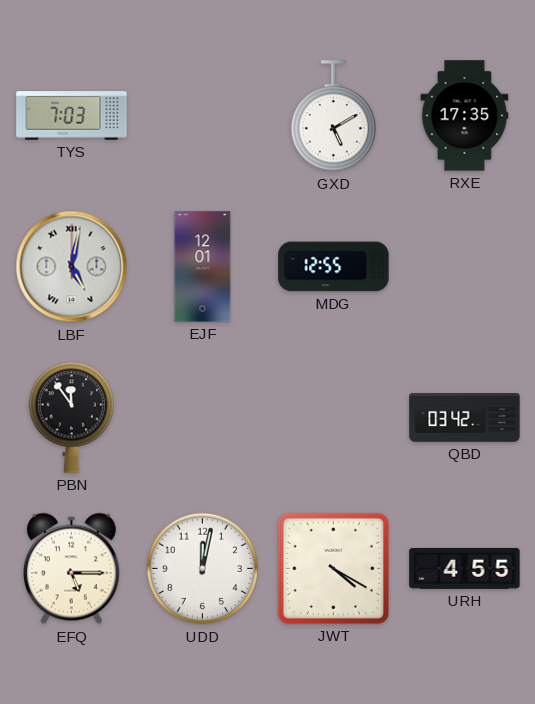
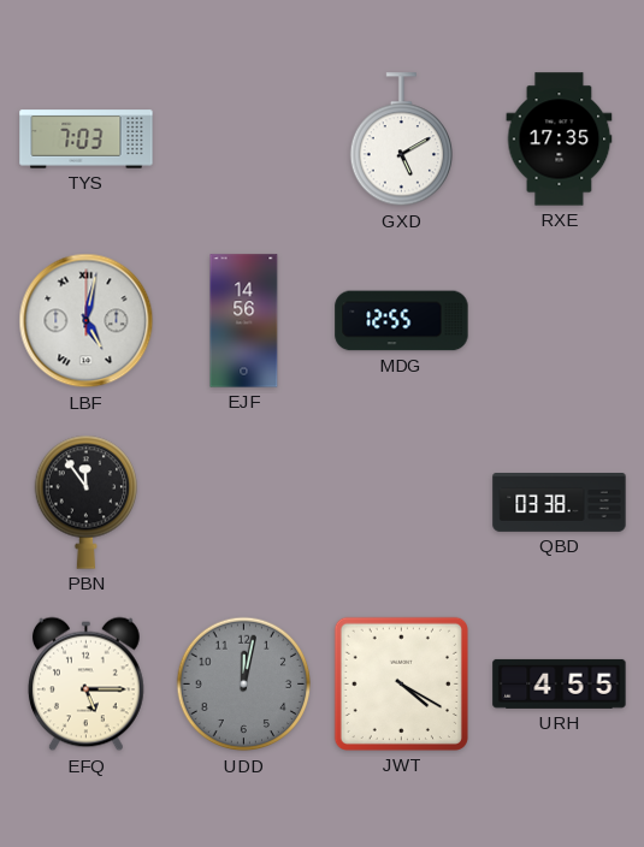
EJF: 12:01 -> 14:56 (244, 321)
QBD: 03:42 -> 03:38 (560, 503)
UDD dial: white -> grey (244, 685)
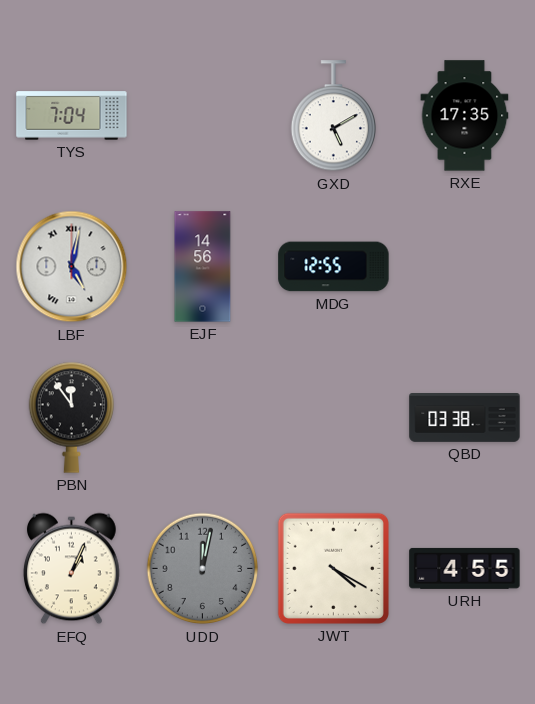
TYS: 7:03 -> 7:04 (72, 116)
EFQ: 5:15 -> 1:04 (71, 569)
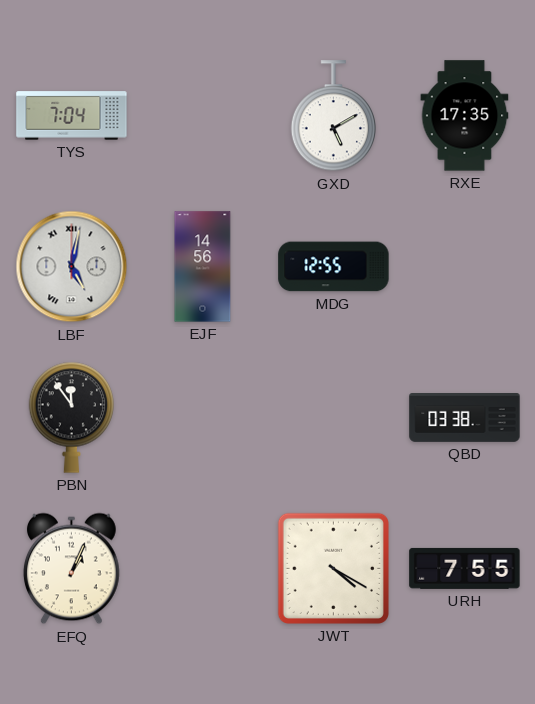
UDD: 12:02 -> none (203, 569)
URH: 4:55 -> 7:55 (465, 568)
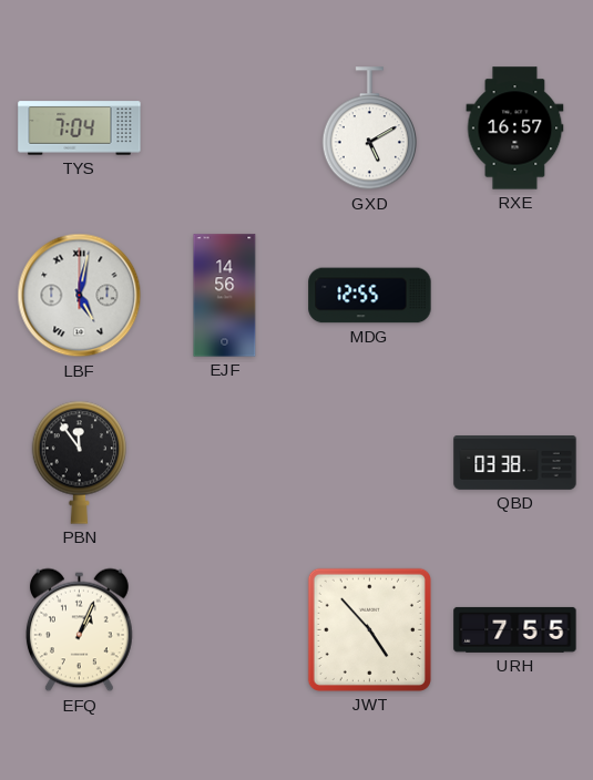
RXE: 17:35 -> 16:57 (515, 129)
JWT: 4:20 -> 4:53 (369, 629)
